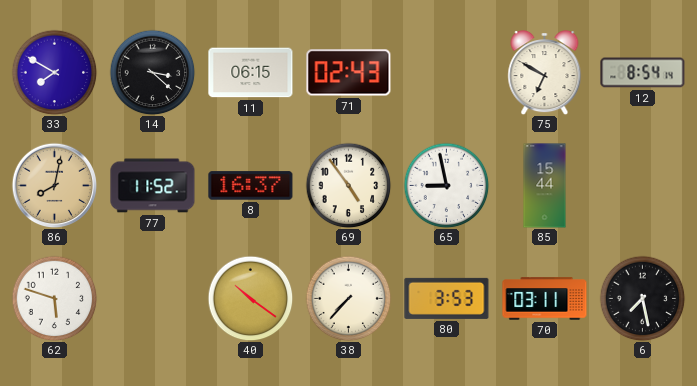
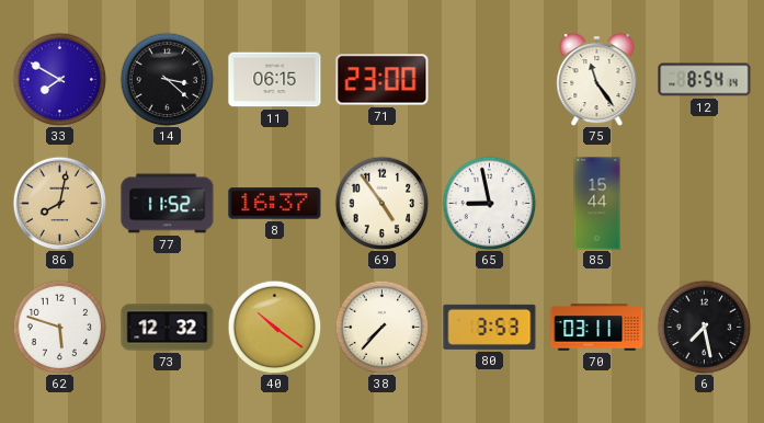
71: 02:43 -> 23:00 (383, 80)
75: 6:50 -> 11:24 (597, 80)
73: none -> 12:32 (168, 328)
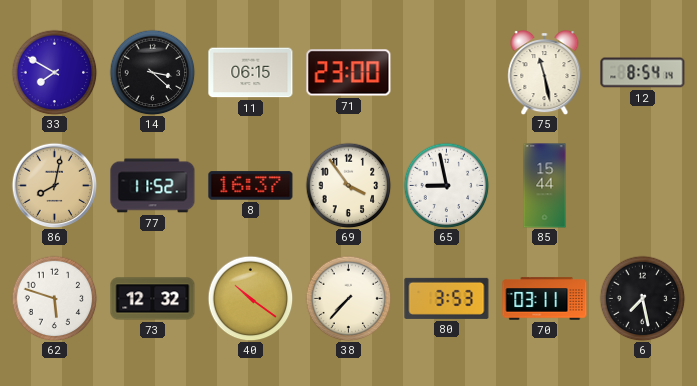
75: 11:24 -> 11:28 (545, 73)
69: 4:54 -> 3:54 (348, 185)
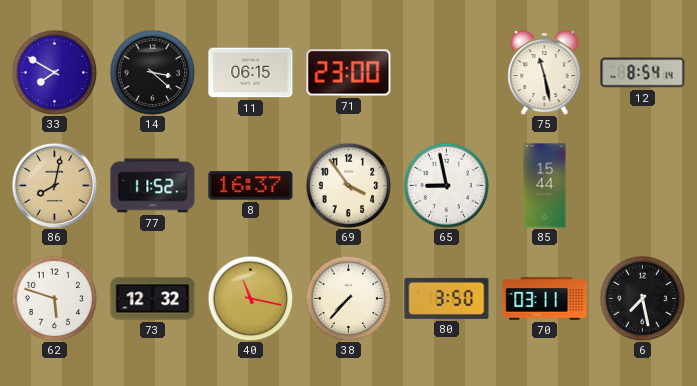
40: 10:21 -> 11:17 (250, 298)
80: 3:53 -> 3:50 (447, 298)
